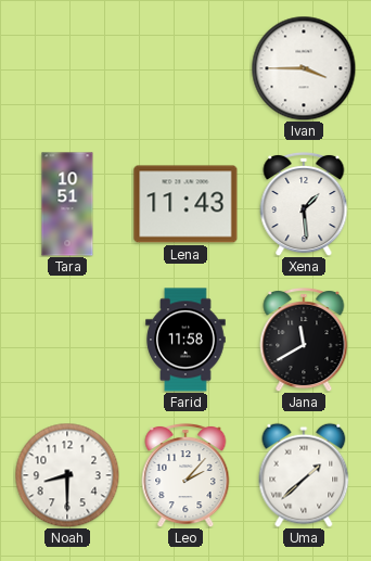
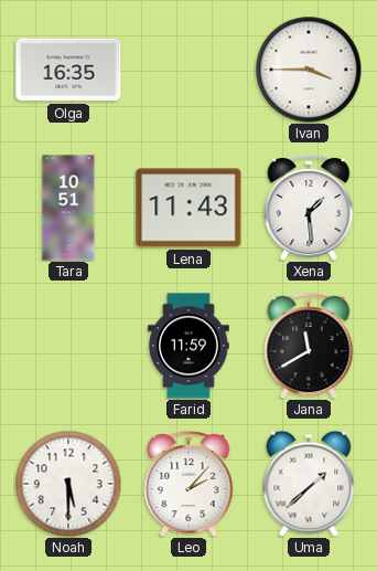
Olga: none -> 16:35 (68, 70)
Farid: 11:58 -> 11:59 (188, 346)
Noah: 8:30 -> 5:30 (68, 484)
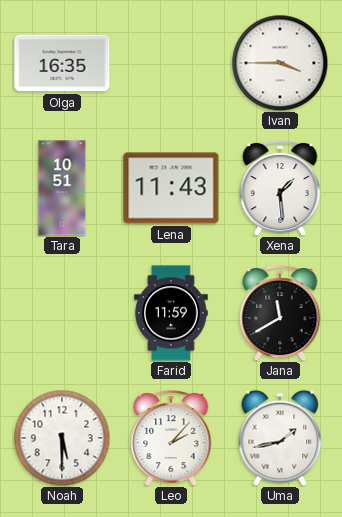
Uma: 1:38 -> 1:43 (280, 438)
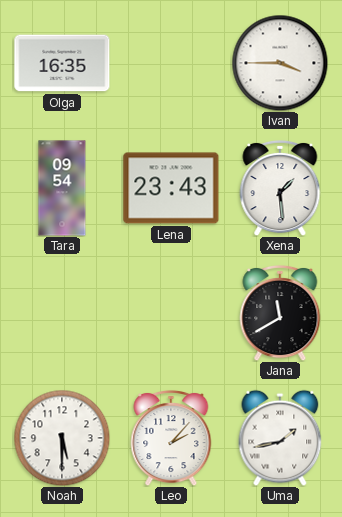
Tara: 10:51 -> 09:54 (62, 188)
Lena: 11:43 -> 23:43 (171, 188)
Farid: 11:59 -> none (171, 313)
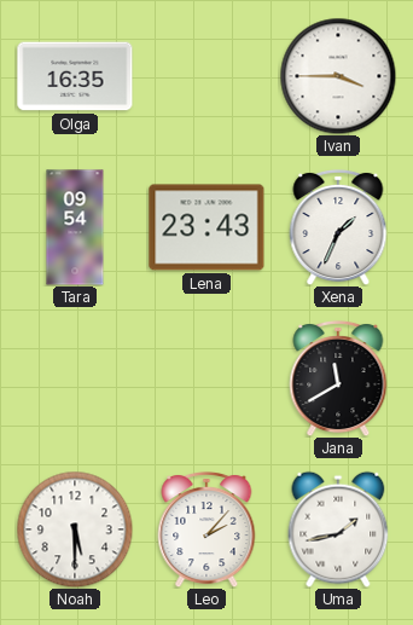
Xena: 1:29 -> 1:34 (338, 227)
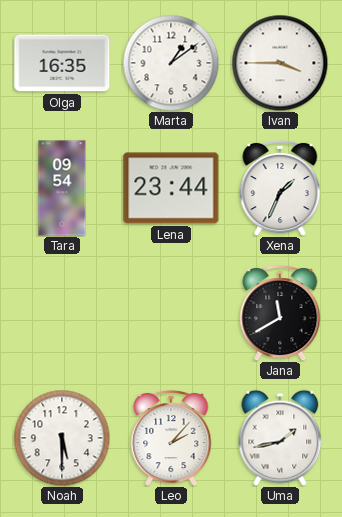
Marta: none -> 1:09 (171, 63)
Lena: 23:43 -> 23:44 (171, 188)
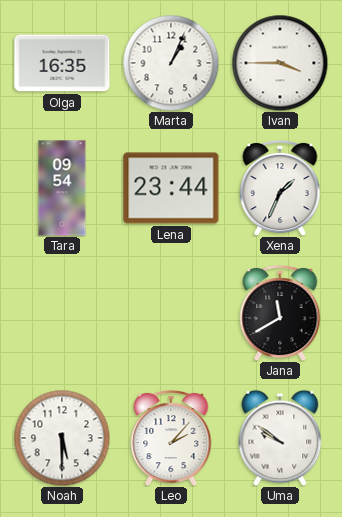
Marta: 1:09 -> 1:04 (171, 63)
Uma: 1:43 -> 9:51 (280, 438)
